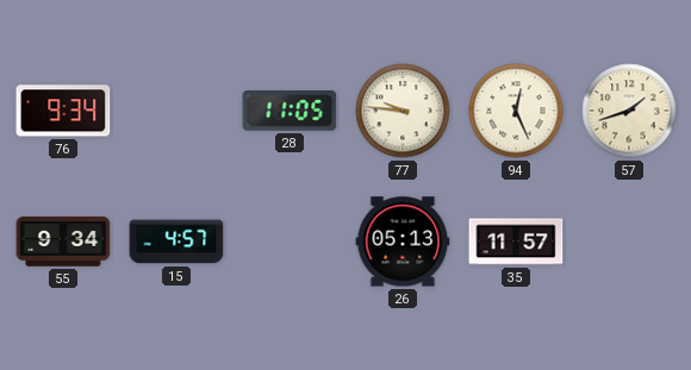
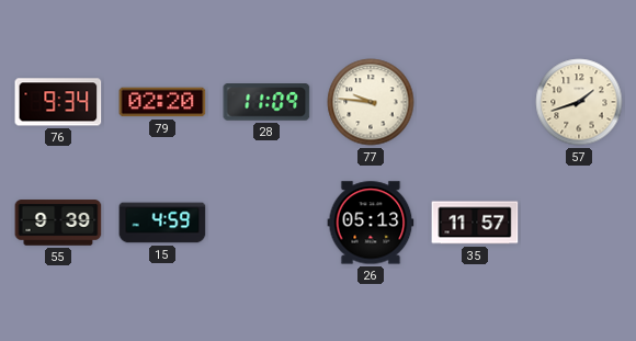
79: none -> 02:20 (162, 102)
28: 11:05 -> 11:09 (266, 103)
94: 12:26 -> none (516, 111)
55: 9:34 -> 9:39 (58, 223)
15: 4:57 -> 4:59 (162, 223)
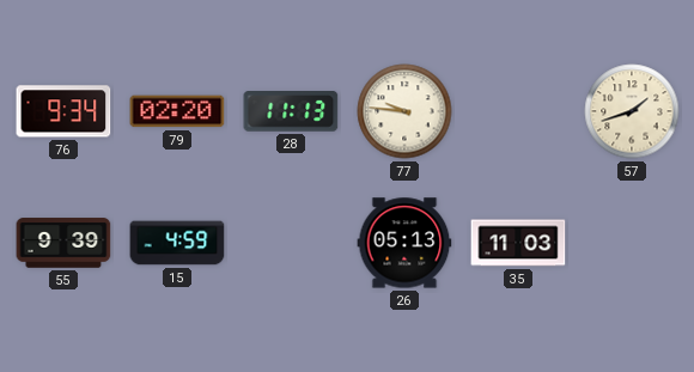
28: 11:09 -> 11:13 (291, 112)
35: 11:57 -> 11:03 (518, 243)
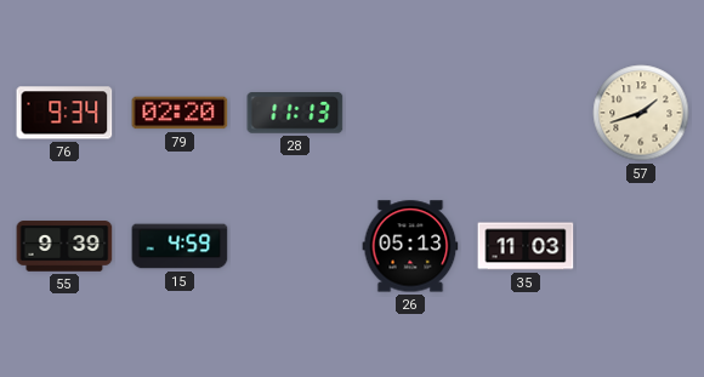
77: 9:46 -> none (404, 111)
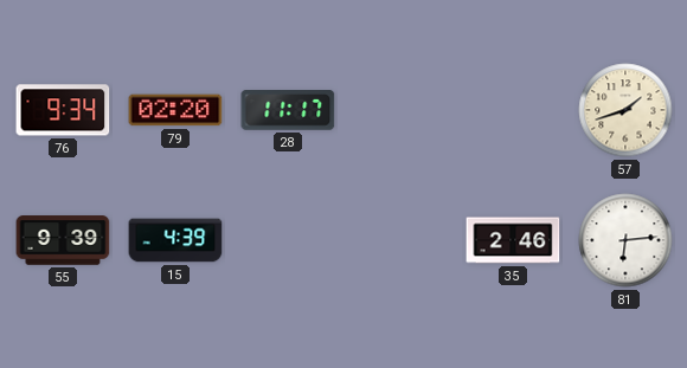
28: 11:13 -> 11:17 (288, 111)
15: 4:59 -> 4:39 (175, 240)
26: 05:13 -> none (410, 246)
35: 11:03 -> 2:46 (513, 240)
81: none -> 6:14 (625, 240)
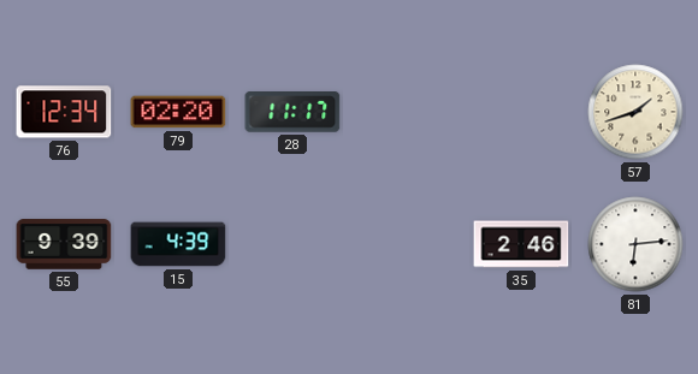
76: 9:34 -> 12:34 (64, 112)
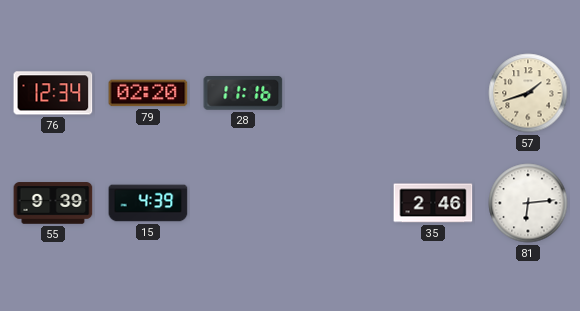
28: 11:17 -> 11:16 (243, 94)
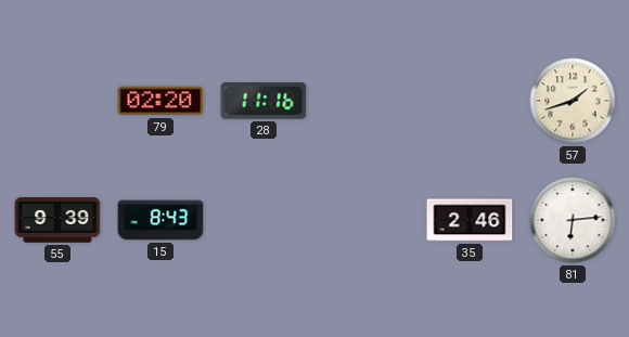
76: 12:34 -> none (53, 93)
15: 4:39 -> 8:43 (161, 220)
